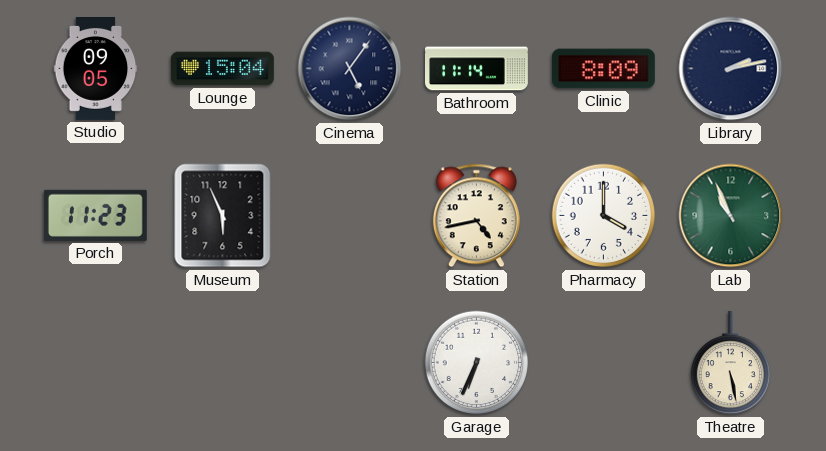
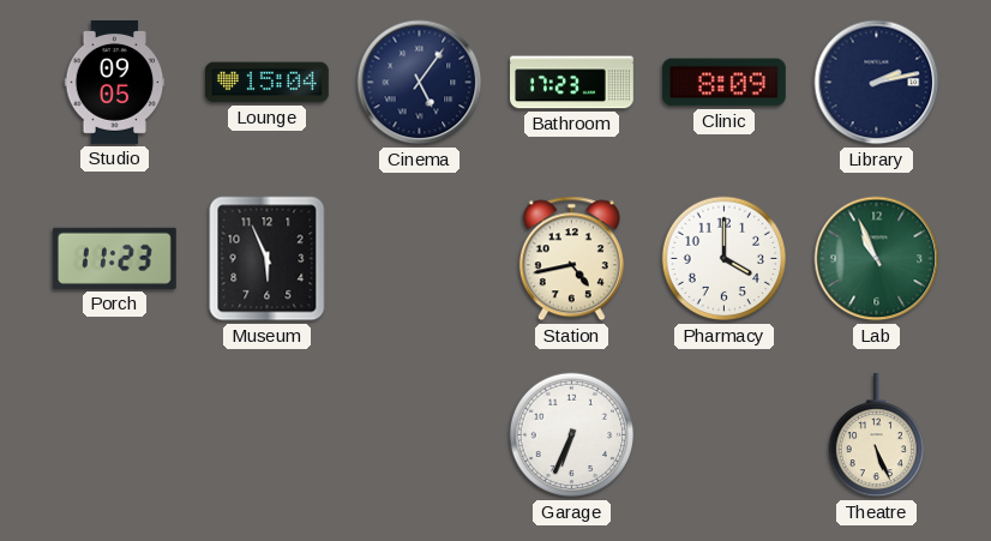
Bathroom: 11:14 -> 17:23 (572, 83)
Theatre: 5:28 -> 5:26 (876, 435)
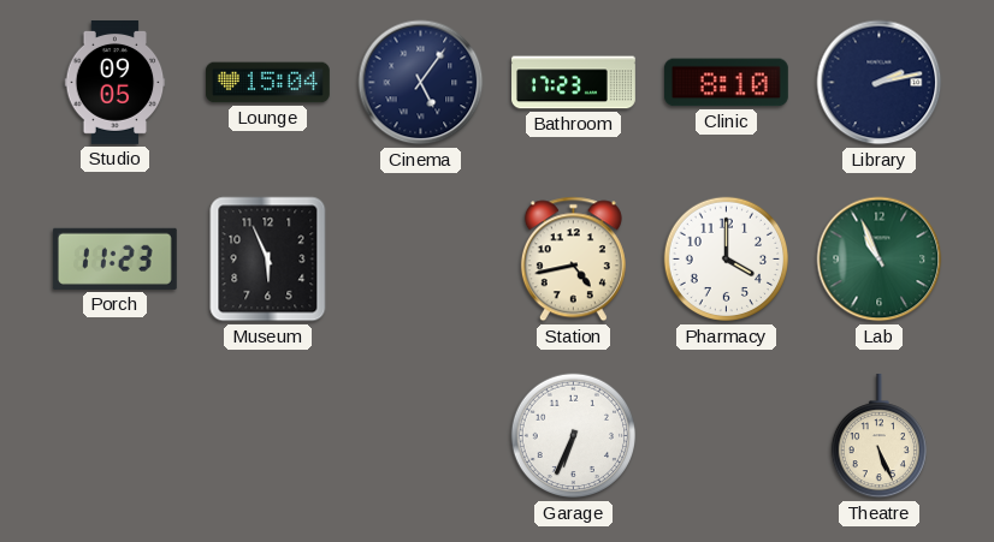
Clinic: 8:09 -> 8:10 (726, 83)
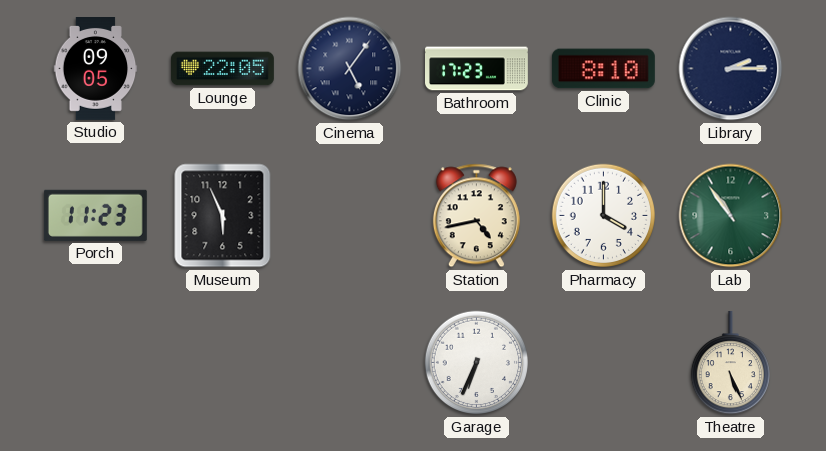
Lounge: 15:04 -> 22:05 (222, 69)
Library: 2:13 -> 2:15 (731, 69)
Lab: 10:56 -> 10:54 (731, 216)
